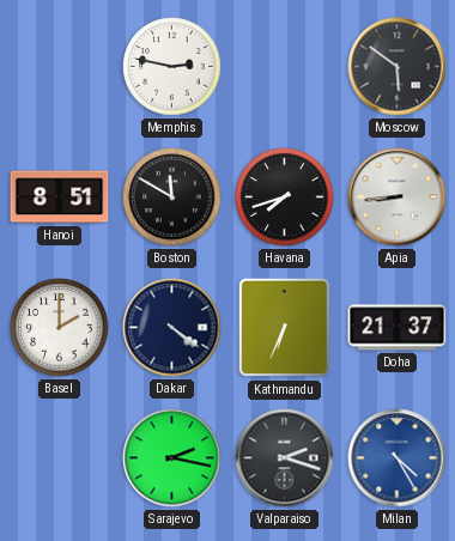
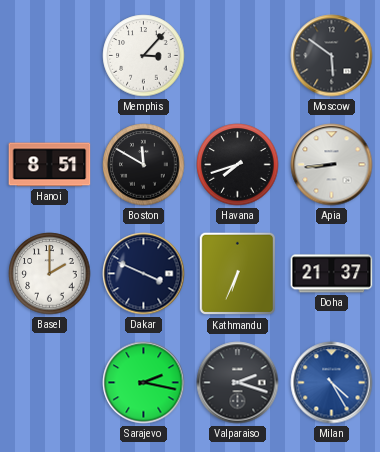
Memphis: 2:47 -> 3:07 (144, 56)
Dakar: 4:21 -> 3:49 (144, 274)
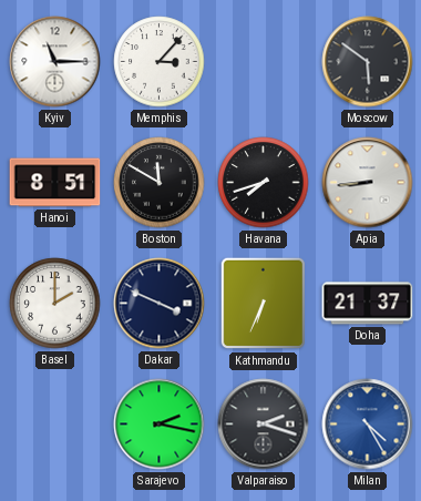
Kyiv: none -> 11:15 (55, 62)
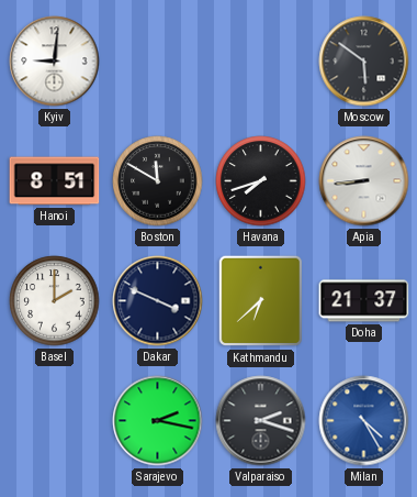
Kyiv: 11:15 -> 9:01 (55, 62)
Memphis: 3:07 -> none (160, 62)
Kathmandu: 6:34 -> 6:38 (260, 301)
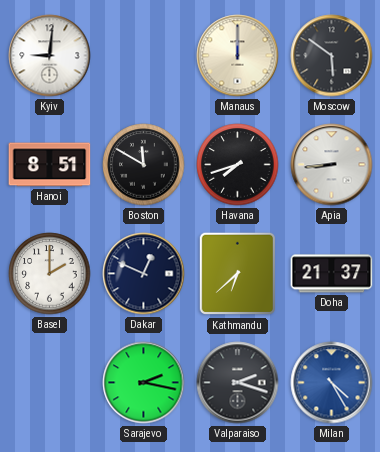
Manaus: none -> 12:00 (238, 56)
Dakar: 3:49 -> 12:49 (144, 274)
